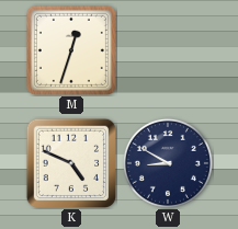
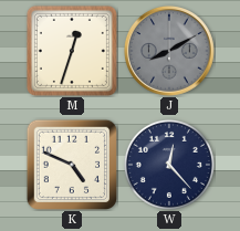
J: none -> 8:10 (170, 52)
W: 8:50 -> 12:23 (169, 165)
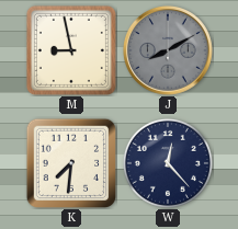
M: 12:33 -> 8:58 (71, 50)
K: 4:49 -> 7:31 (71, 163)
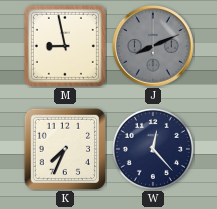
J: 8:10 -> 8:11 (154, 47)
K: 7:31 -> 7:34 (65, 149)
